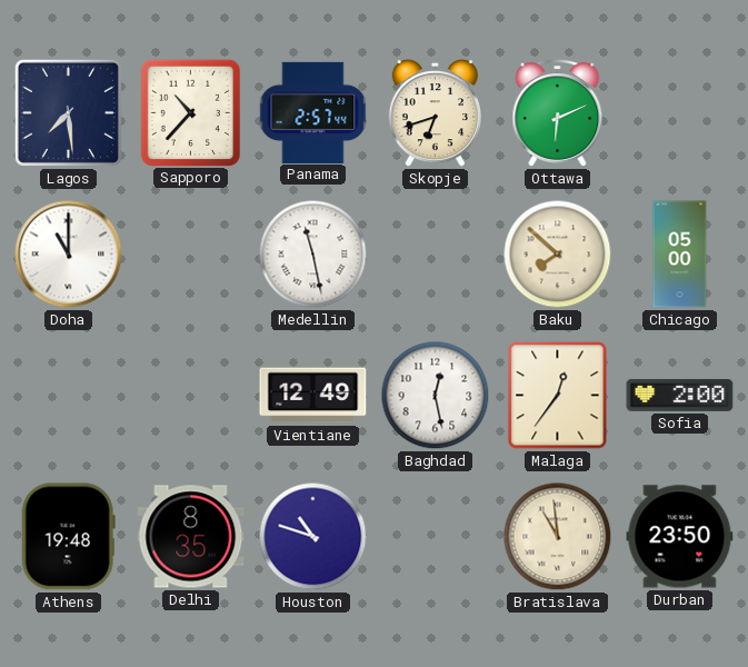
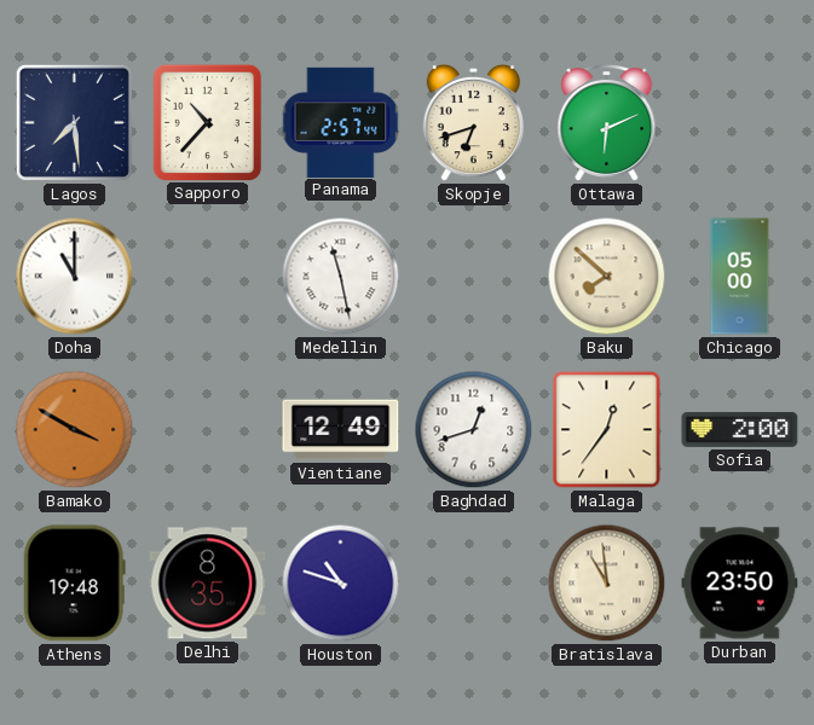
Bamako: none -> 3:50 (75, 430)
Baghdad: 12:28 -> 12:42 (474, 430)
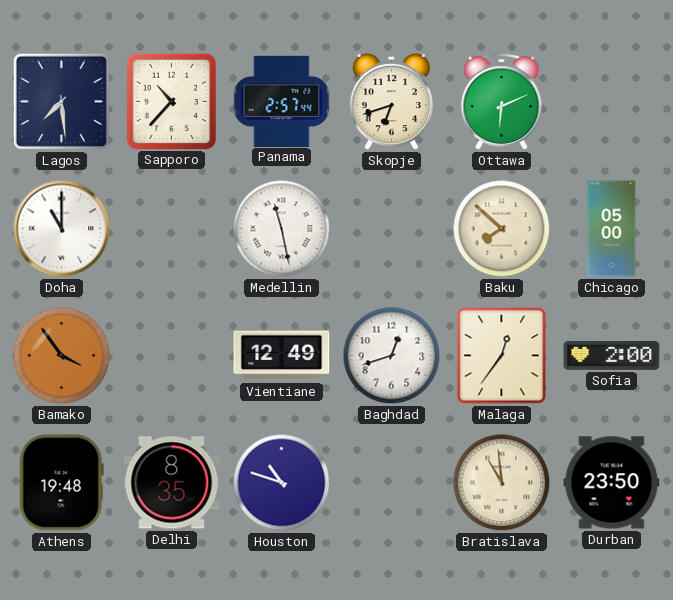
Bamako: 3:50 -> 3:54 (62, 356)
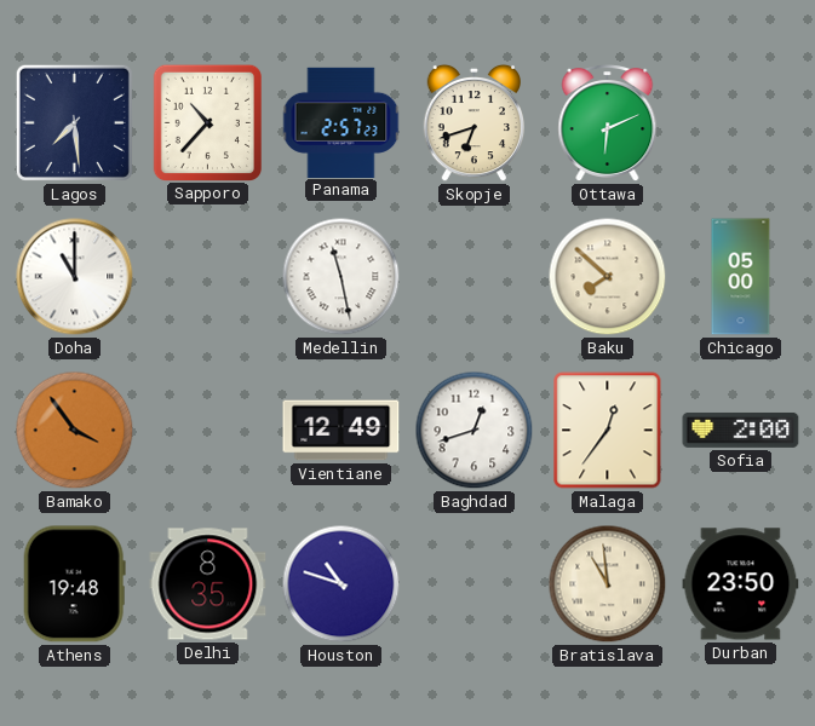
Panama: 2:57:44 -> 2:57:23 (342, 122)
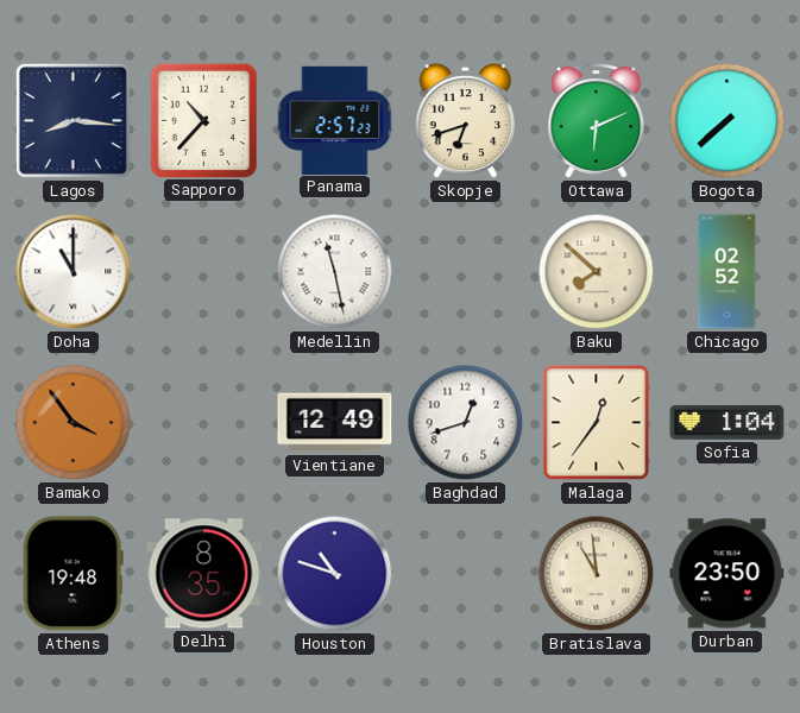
Lagos: 7:29 -> 8:16 (73, 120)
Bogota: none -> 7:38 (727, 121)
Chicago: 05:00 -> 02:52 (727, 272)
Sofia: 2:00 -> 1:04 (727, 422)
